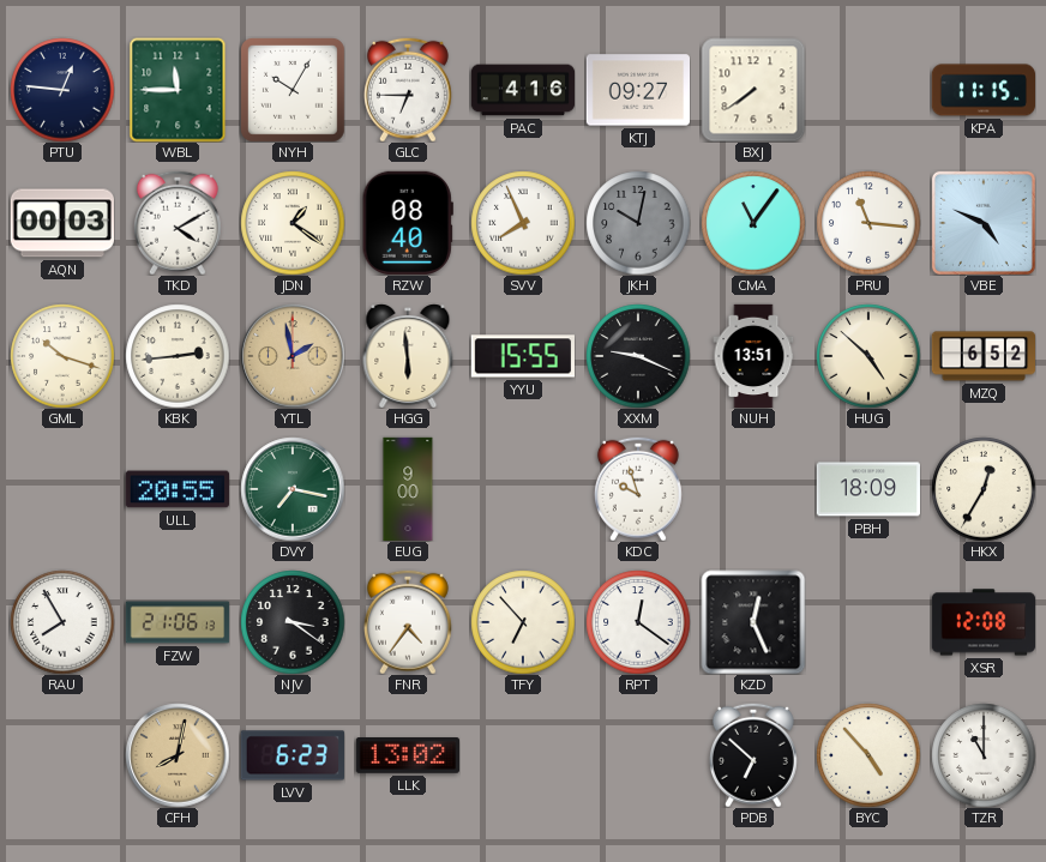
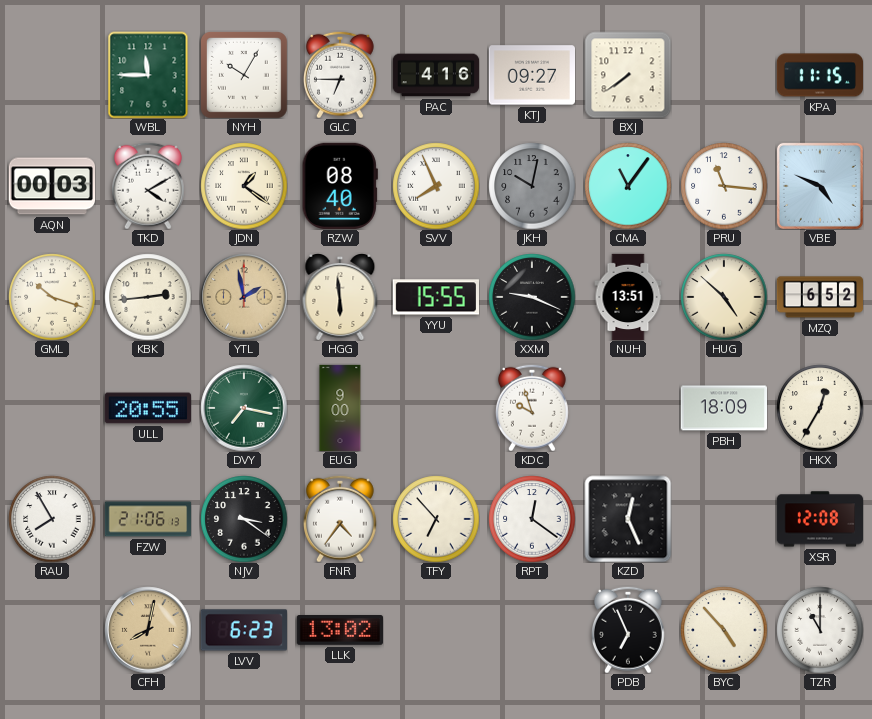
PTU: 12:46 -> none (62, 90)
PDB: 6:52 -> 6:56 (628, 630)
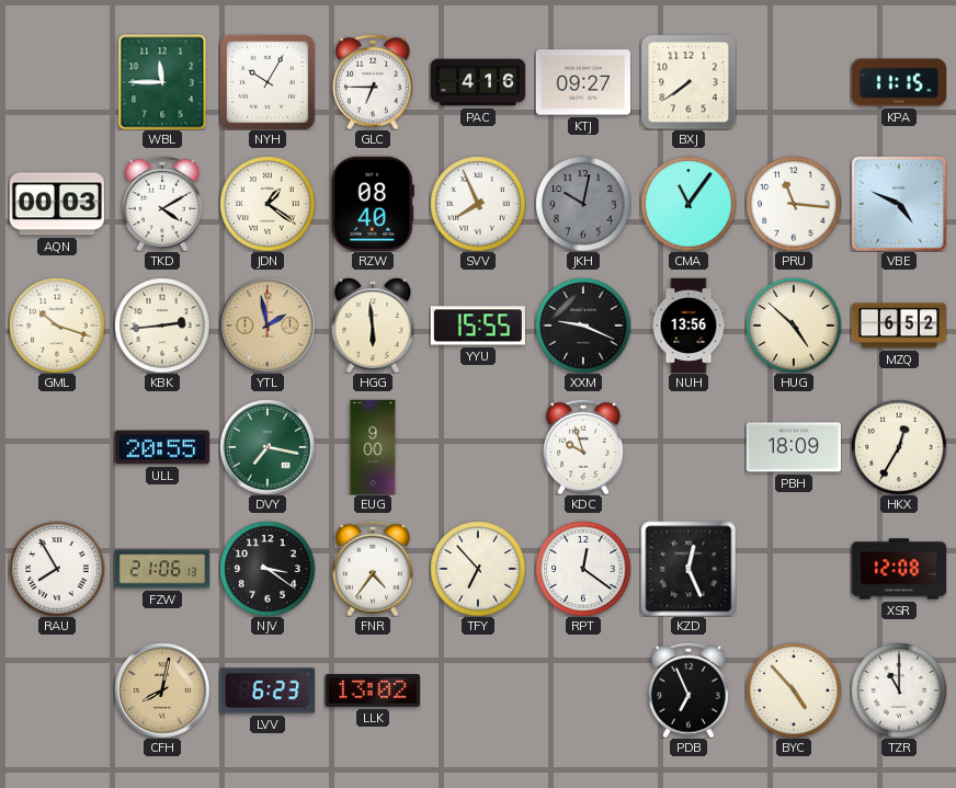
NUH: 13:51 -> 13:56 (688, 326)
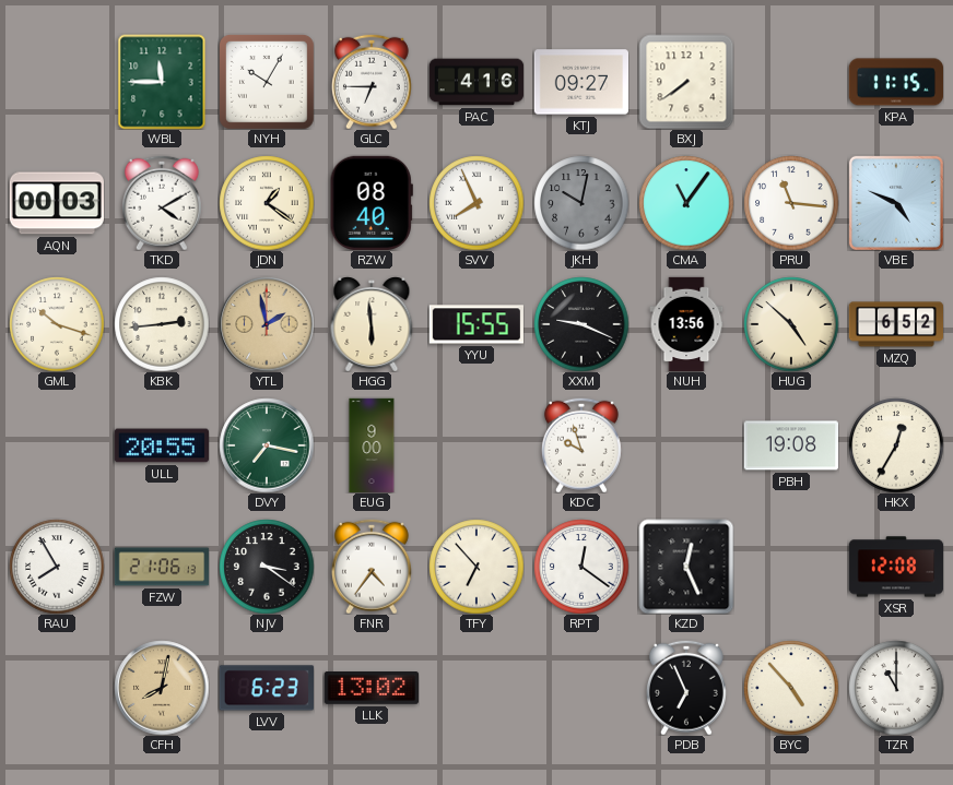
PBH: 18:09 -> 19:08 (790, 445)
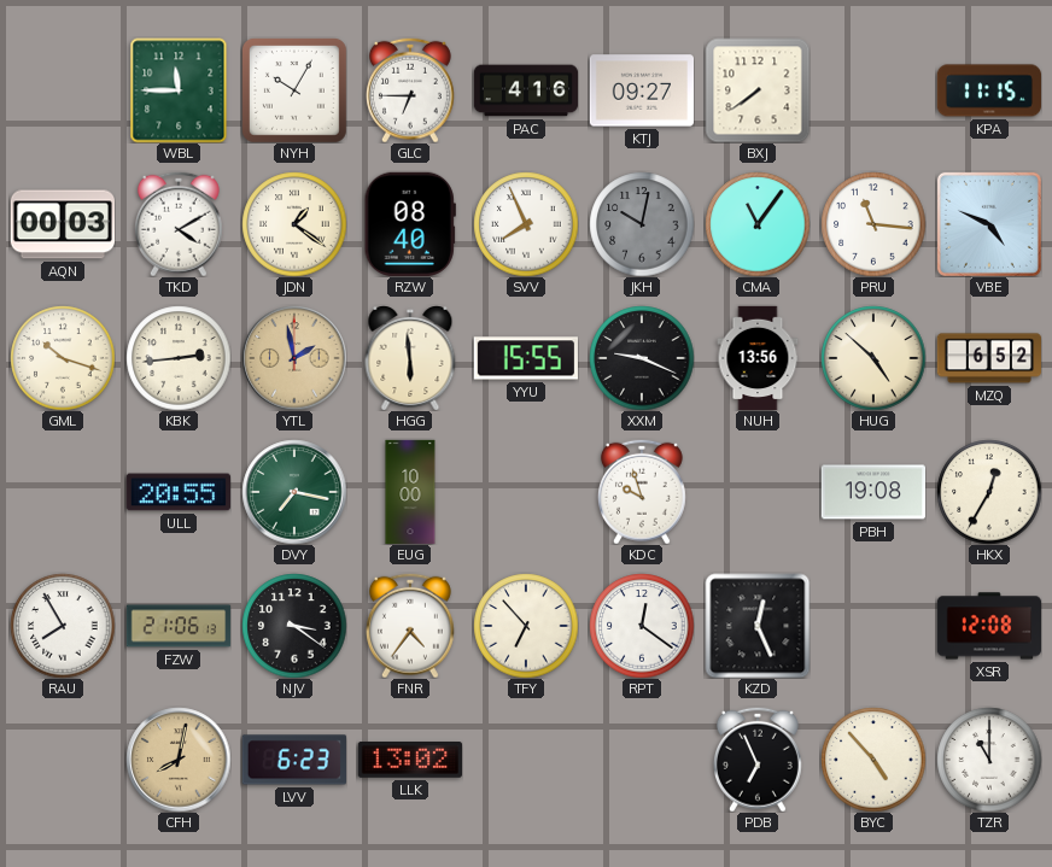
EUG: 9:00 -> 10:00 (410, 492)
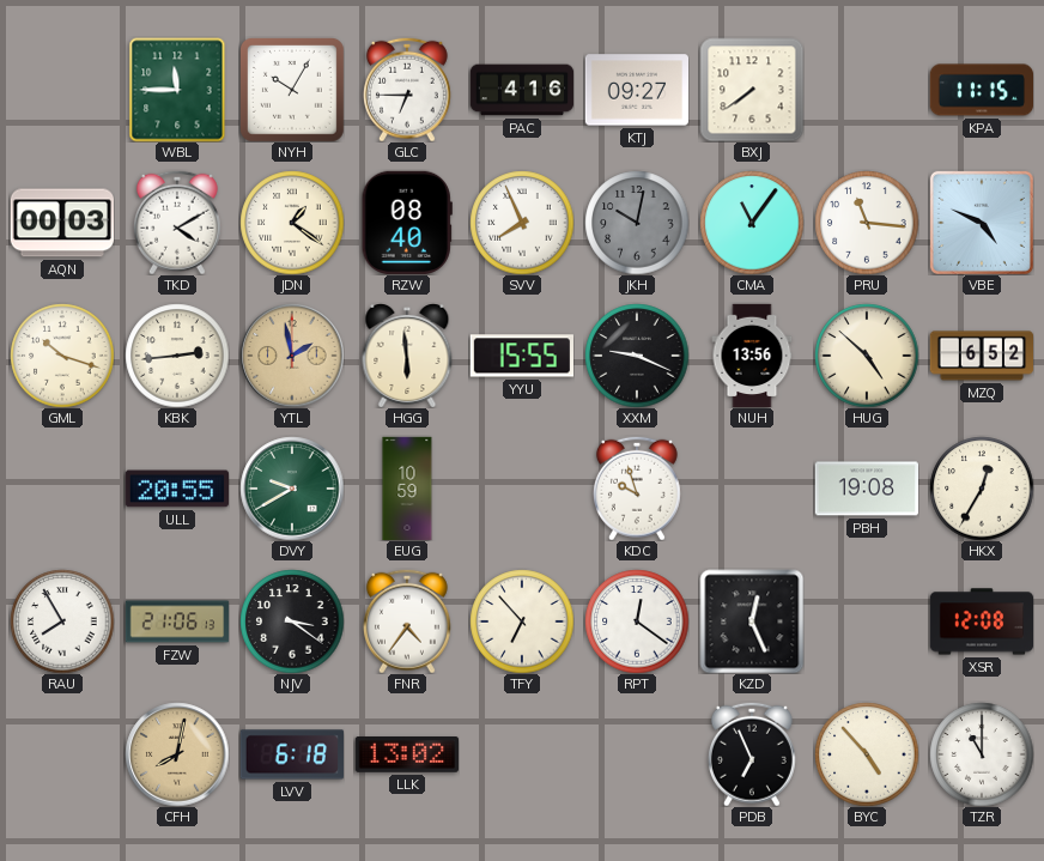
DVY: 7:17 -> 9:40 (292, 489)
EUG: 10:00 -> 10:59 (407, 489)
LVV: 6:23 -> 6:18 (291, 754)
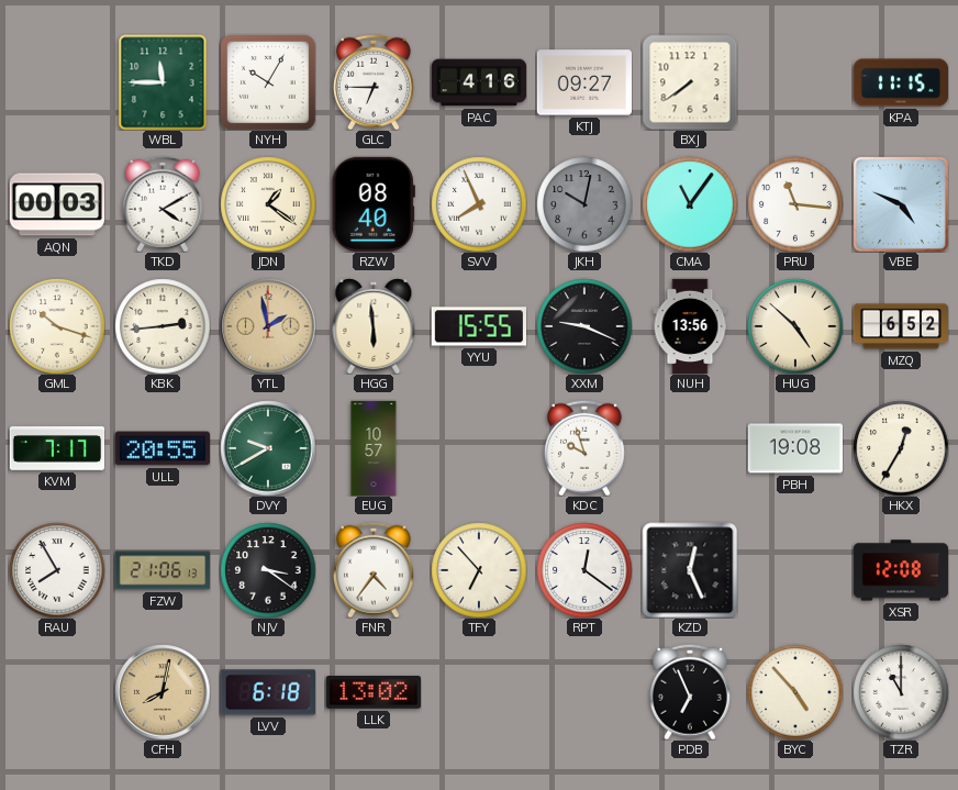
KVM: none -> 7:17 (57, 448)
EUG: 10:59 -> 10:57 (374, 448)
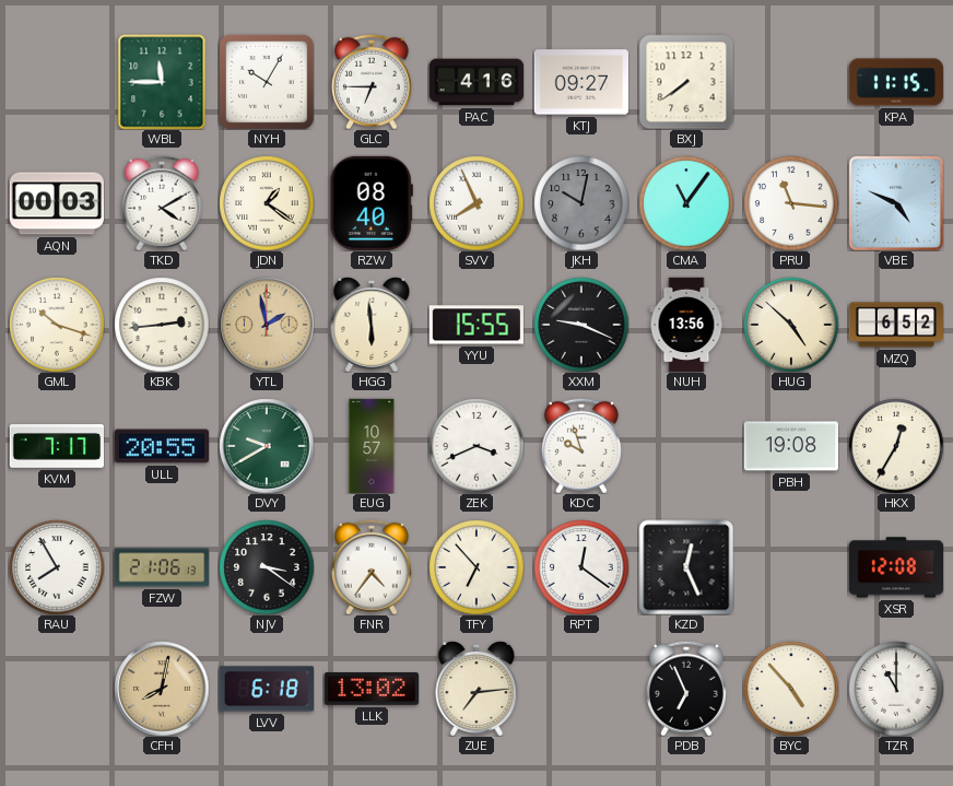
ZEK: none -> 3:41 (477, 446)
ZUE: none -> 7:14 (477, 689)
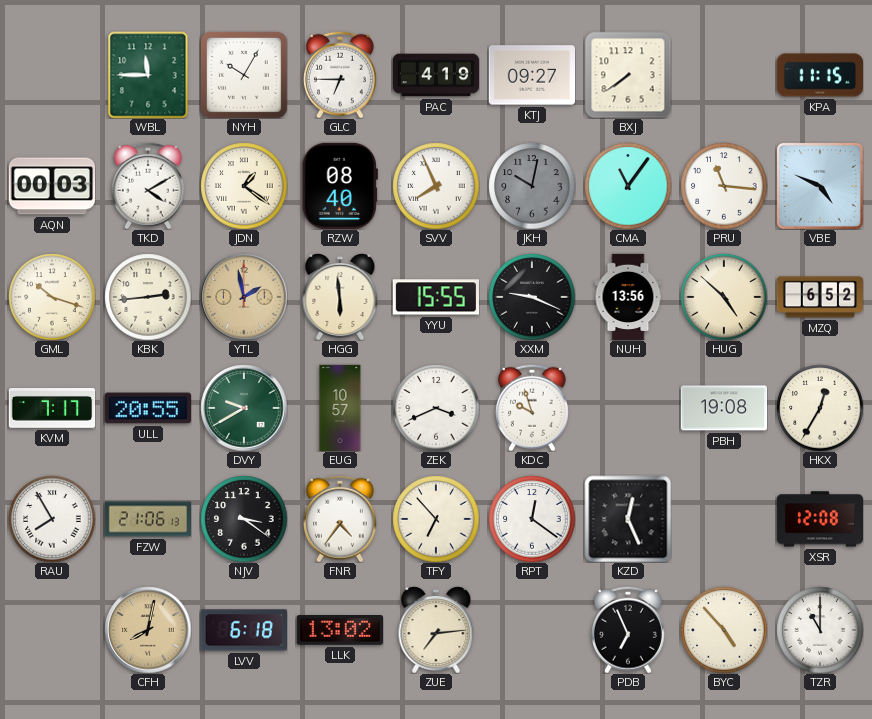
PAC: 4:16 -> 4:19 (436, 75)
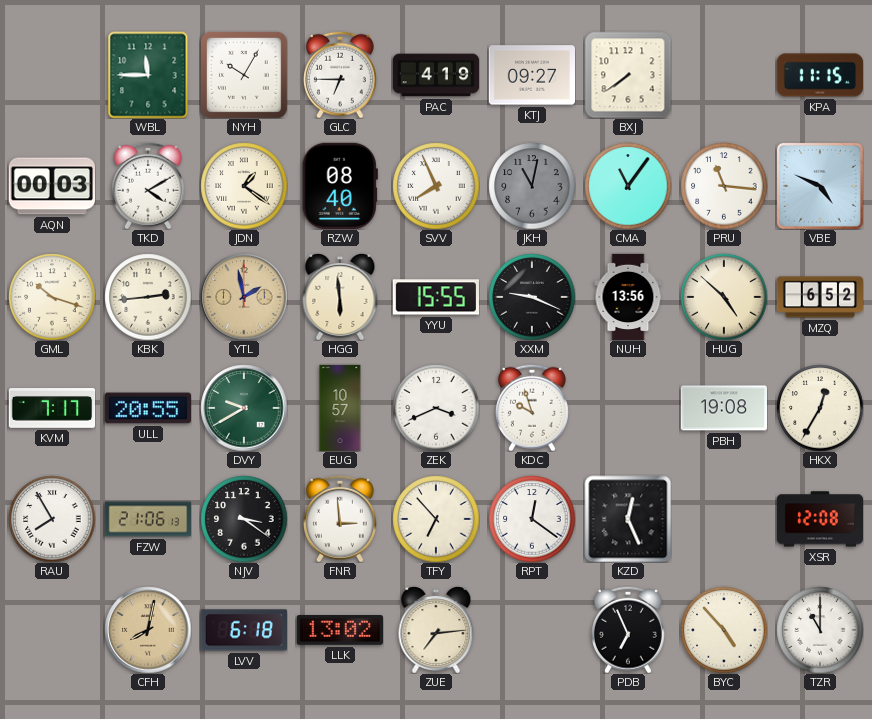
JKH: 10:02 -> 11:02 (532, 186)
FNR: 4:36 -> 2:59 (340, 519)
